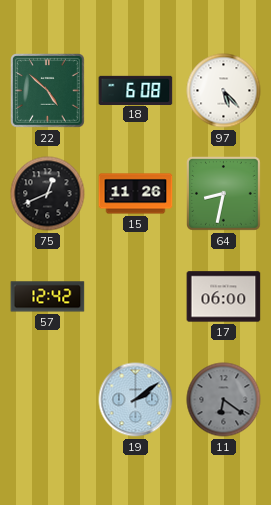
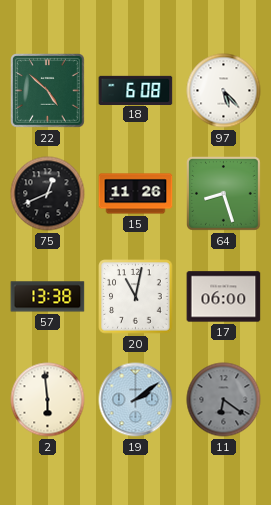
64: 8:32 -> 8:27 (224, 194)
57: 12:42 -> 13:38 (48, 297)
20: none -> 11:02 (136, 297)
2: none -> 5:59 (48, 400)
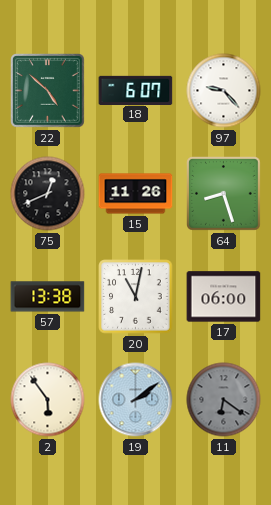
18: 6:08 -> 6:07 (136, 90)
97: 5:23 -> 9:23 (224, 91)
2: 5:59 -> 5:54 (48, 400)
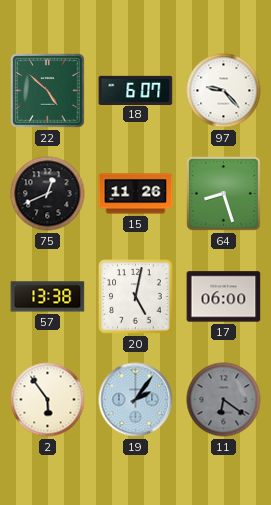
20: 11:02 -> 5:02 (136, 297)
19: 2:09 -> 2:06 (136, 400)
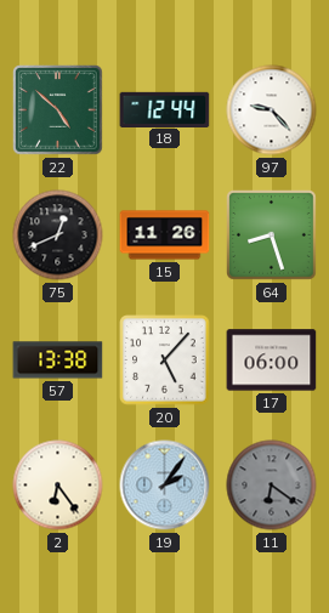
18: 6:07 -> 12:44 (165, 109)
20: 5:02 -> 5:07 (165, 361)
2: 5:54 -> 6:24 (58, 486)
